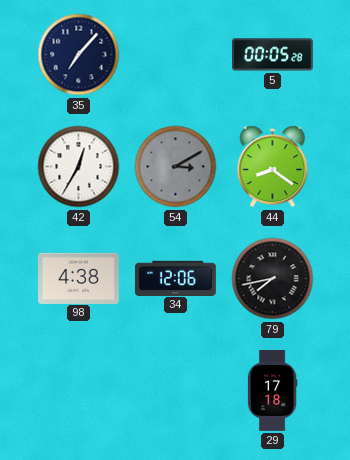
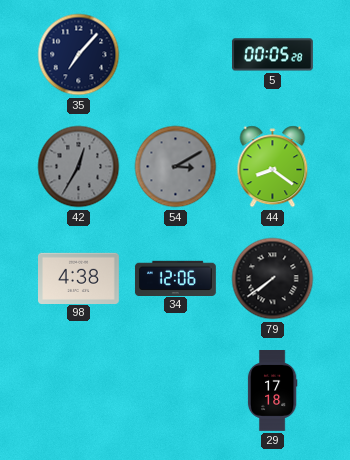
42 dial: white -> grey (79, 167)
79: 7:43 -> 7:39 (273, 279)
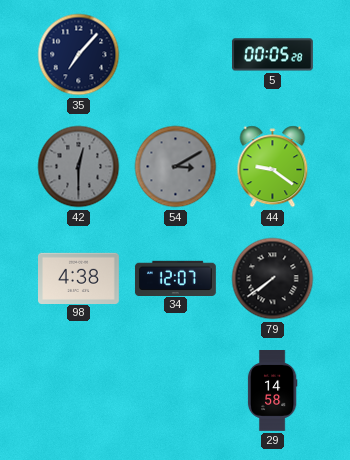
42: 12:35 -> 12:30 (79, 167)
44: 8:21 -> 9:21 (273, 167)
34: 12:06 -> 12:07 (175, 278)
29: 17:18 -> 14:58 (272, 391)
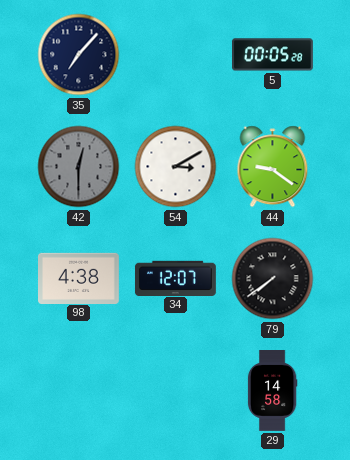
54 dial: grey -> white (176, 167)
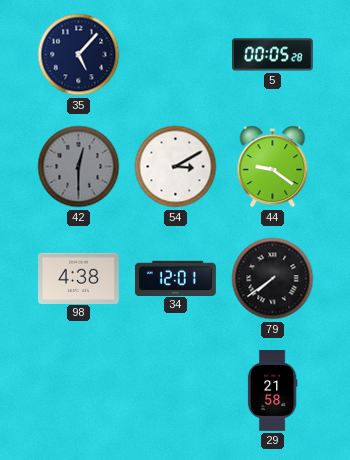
35: 7:07 -> 5:07 (79, 55)
34: 12:07 -> 12:01 (175, 278)
29: 14:58 -> 21:58 (272, 391)
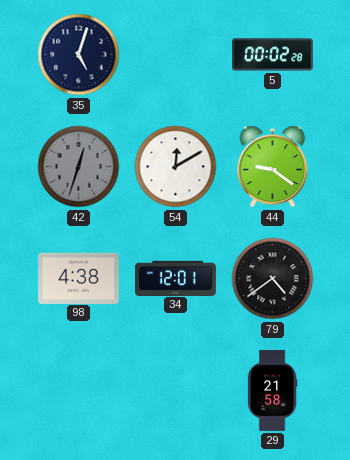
35: 5:07 -> 5:03 (79, 55)
5: 00:05 -> 00:02 (273, 55)
42: 12:30 -> 12:33 (79, 167)
54: 3:10 -> 12:10 (176, 167)
79: 7:39 -> 4:39 (273, 279)
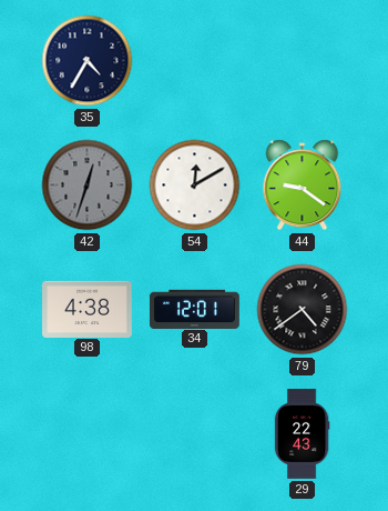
35: 5:03 -> 4:35 (88, 61)
5: 00:02 -> none (273, 55)
29: 21:58 -> 22:43 (302, 434)
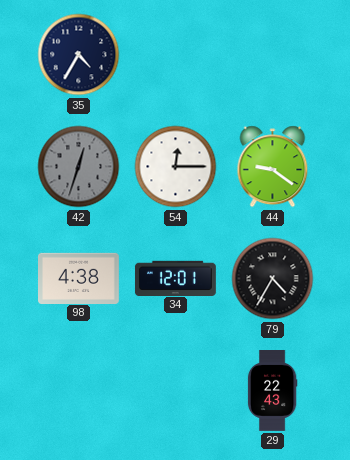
54: 12:10 -> 12:15 (176, 167)
79: 4:39 -> 4:35 (273, 279)
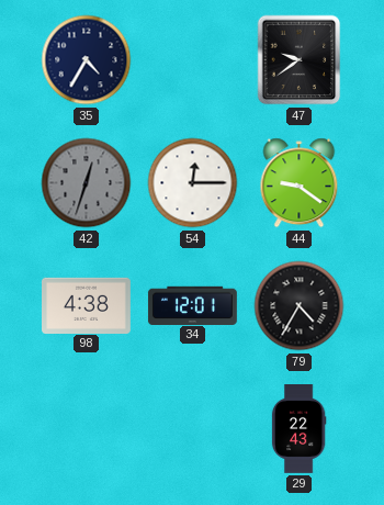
47: none -> 9:39 (300, 60)
